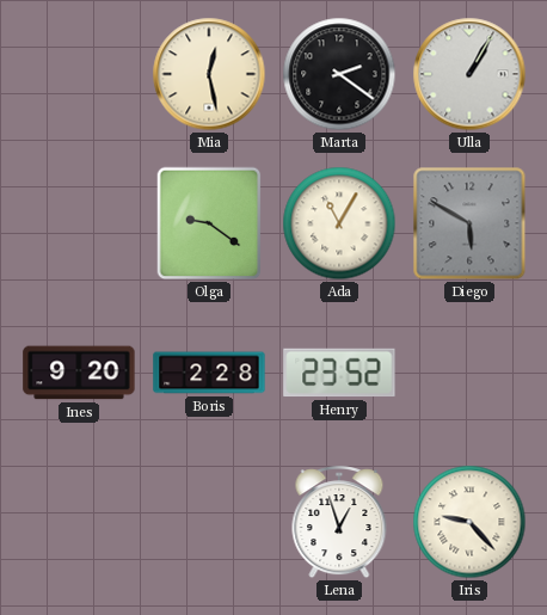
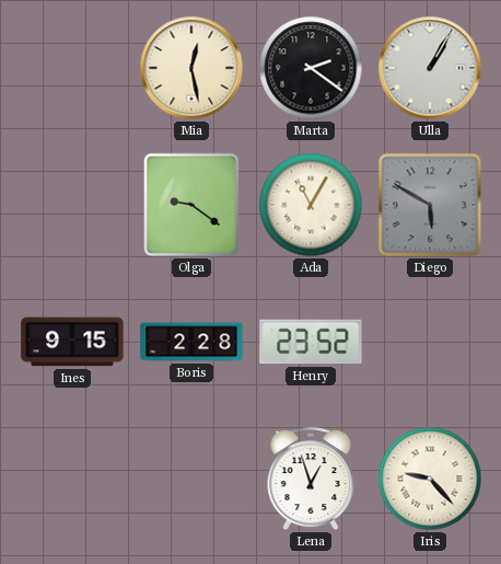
Ines: 9:20 -> 9:15 (72, 342)
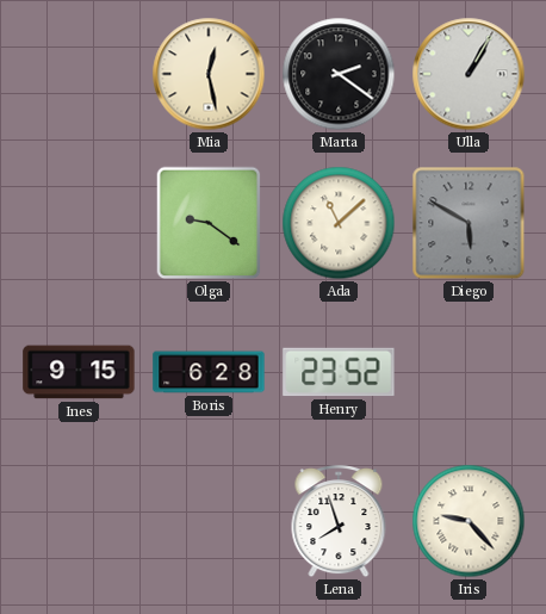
Ada: 11:05 -> 11:08 (339, 223)
Boris: 2:28 -> 6:28 (209, 372)
Lena: 12:57 -> 7:57 (339, 522)
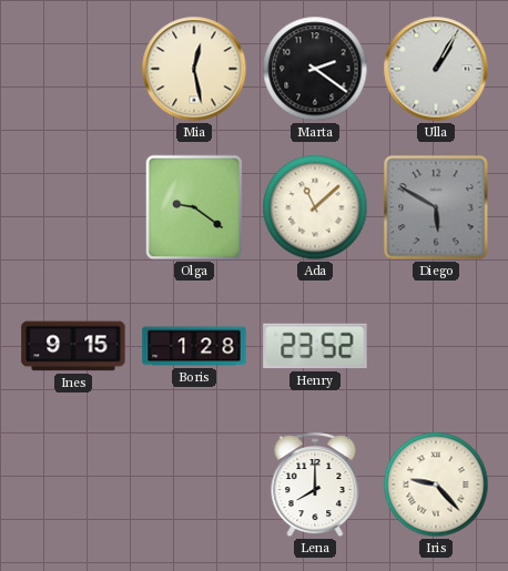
Boris: 6:28 -> 1:28 (194, 346)
Lena: 7:57 -> 8:00 (315, 486)
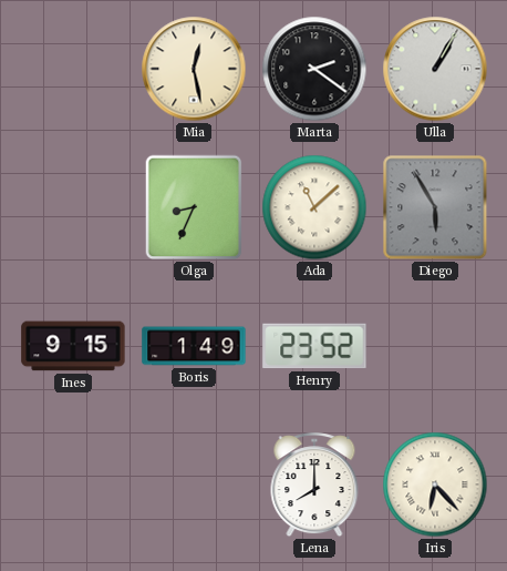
Olga: 9:21 -> 8:34 (194, 207)
Diego: 5:50 -> 5:55 (435, 207)
Boris: 1:28 -> 1:49 (194, 346)
Iris: 9:23 -> 6:23 (435, 485)
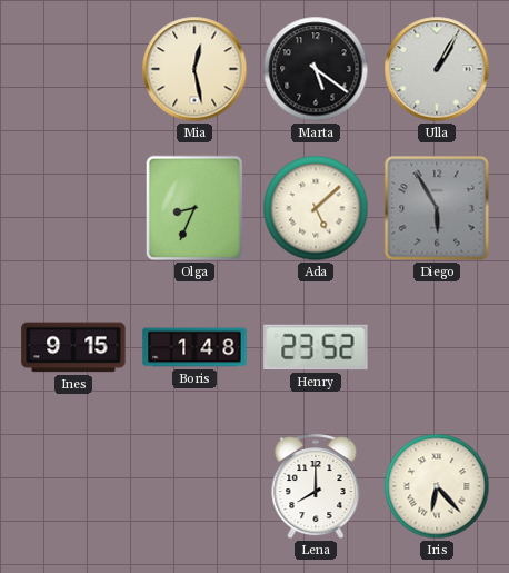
Marta: 2:21 -> 5:21 (316, 69)
Ada: 11:08 -> 5:08 (316, 208)
Boris: 1:49 -> 1:48 (194, 347)
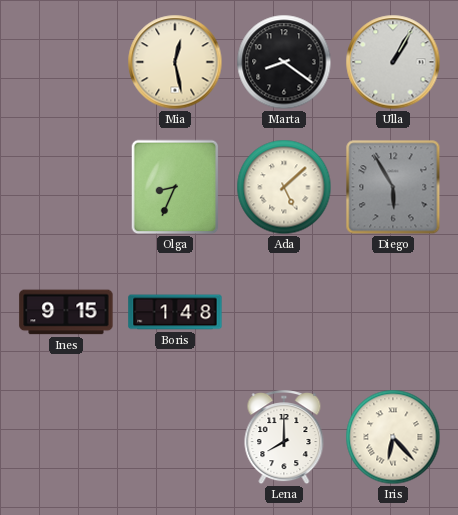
Marta: 5:21 -> 8:21 (284, 62)
Henry: 23:52 -> none (316, 347)
